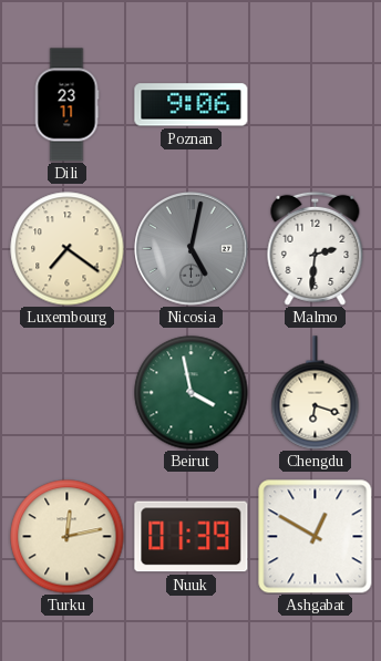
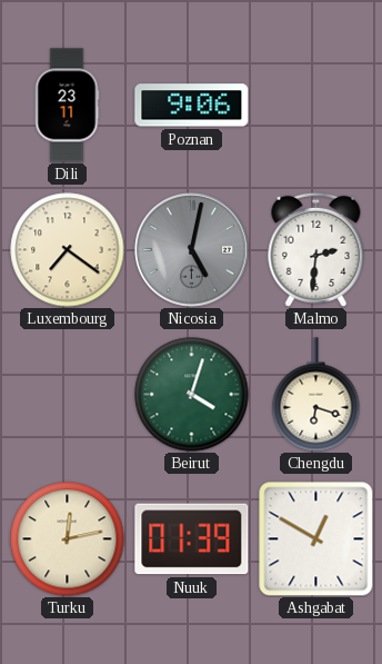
Beirut: 3:58 -> 4:03 (192, 395)
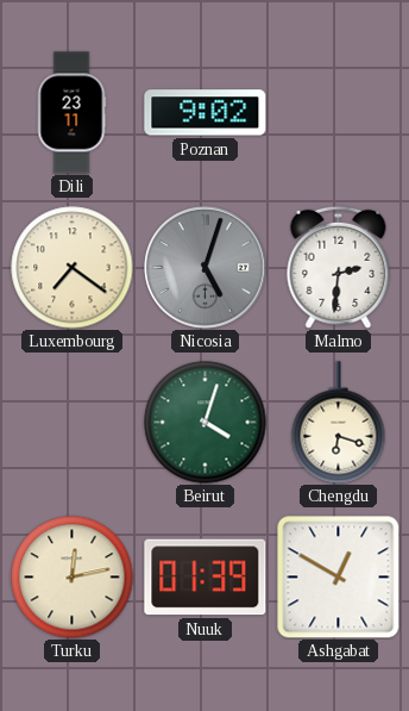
Poznan: 9:06 -> 9:02 (206, 113)
Nicosia: 5:02 -> 5:03 (206, 268)
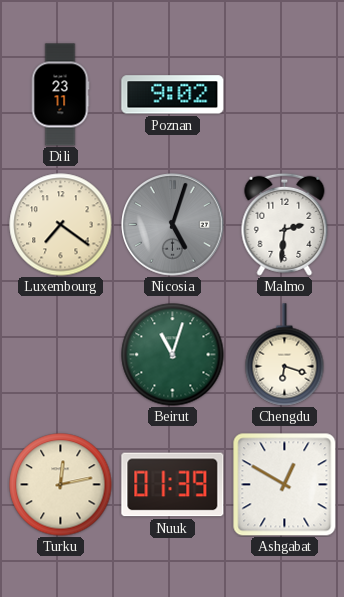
Beirut: 4:03 -> 11:03 (173, 355)
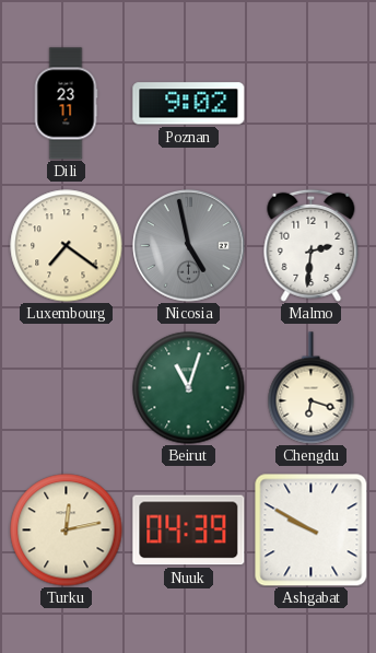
Nicosia: 5:03 -> 4:58 (189, 246)
Nuuk: 01:39 -> 04:39 (189, 530)
Ashgabat: 12:50 -> 9:50 (312, 530)
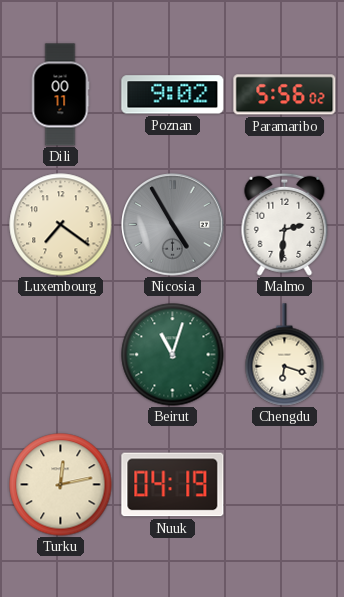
Dili: 23:11 -> 00:11 (60, 95)
Paramaribo: none -> 5:56 (285, 95)
Nicosia: 4:58 -> 4:55 (173, 225)
Nuuk: 04:39 -> 04:19 (173, 485)
Ashgabat: 9:50 -> none (312, 530)
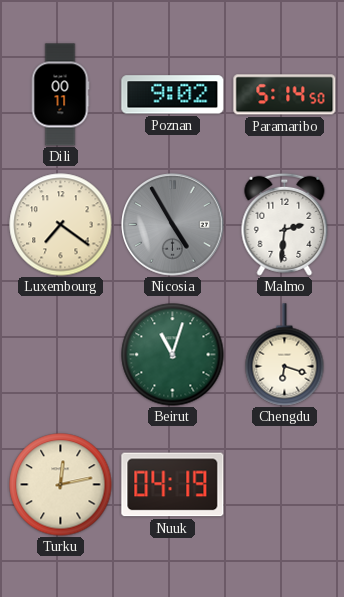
Paramaribo: 5:56 -> 5:14 (285, 95)
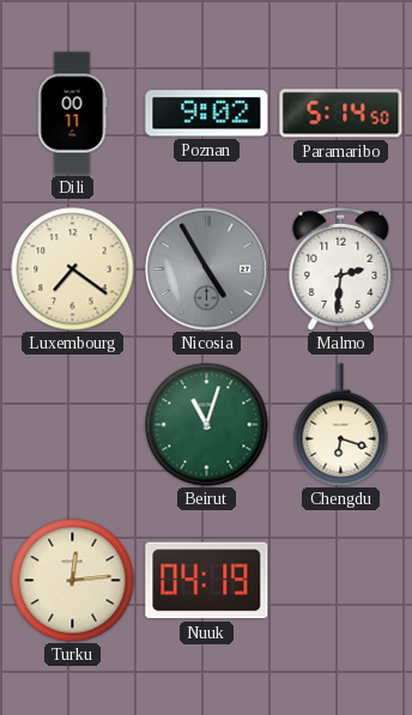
Turku: 12:13 -> 12:14 (73, 581)
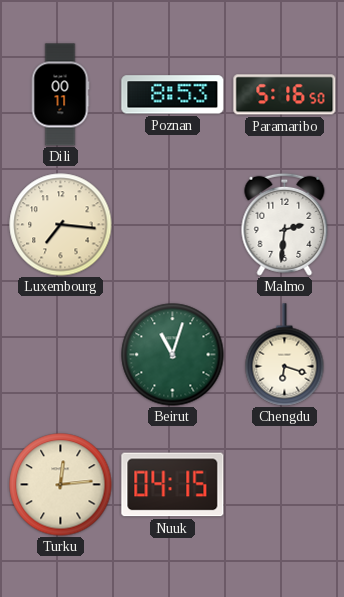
Poznan: 9:02 -> 8:53 (173, 95)
Paramaribo: 5:14 -> 5:16 (285, 95)
Luxembourg: 7:21 -> 7:16 (61, 225)
Nicosia: 4:55 -> none (207, 269)
Nuuk: 04:19 -> 04:15 (173, 485)
